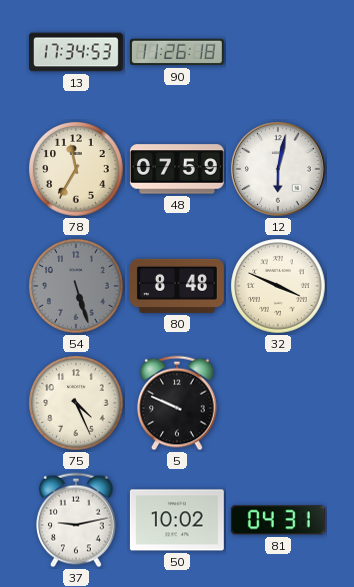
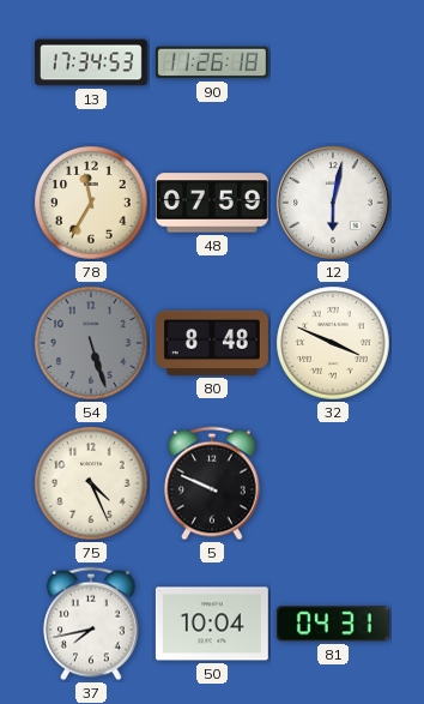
37: 9:13 -> 7:43 (91, 624)
50: 10:02 -> 10:04 (212, 624)
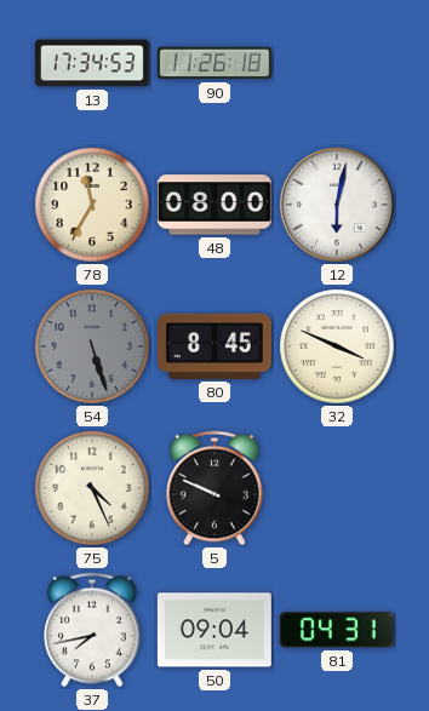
48: 07:59 -> 08:00 (215, 205)
80: 8:48 -> 8:45 (215, 346)
50: 10:04 -> 09:04 (215, 630)
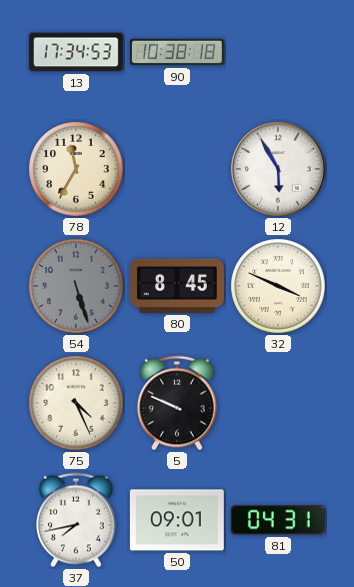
90: 11:26 -> 10:38 (177, 52)
48: 08:00 -> none (215, 205)
12: 6:02 -> 5:55 (278, 169)
50: 09:04 -> 09:01 (177, 520)
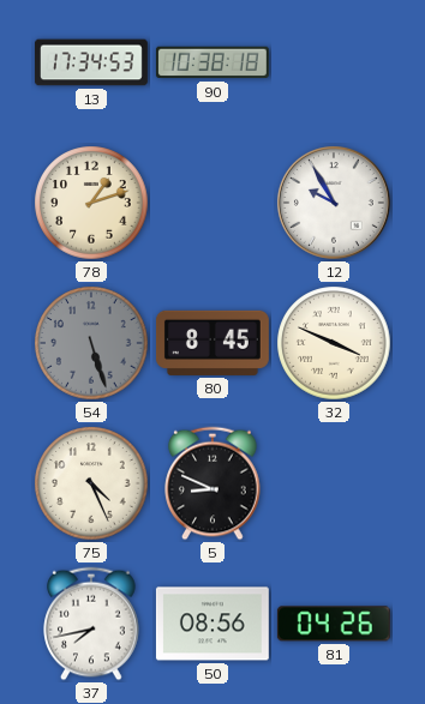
78: 11:35 -> 1:12 (91, 203)
12: 5:55 -> 9:55 (334, 203)
5: 9:49 -> 8:49 (212, 483)
50: 09:01 -> 08:56 (212, 624)
81: 04:31 -> 04:26 (334, 624)
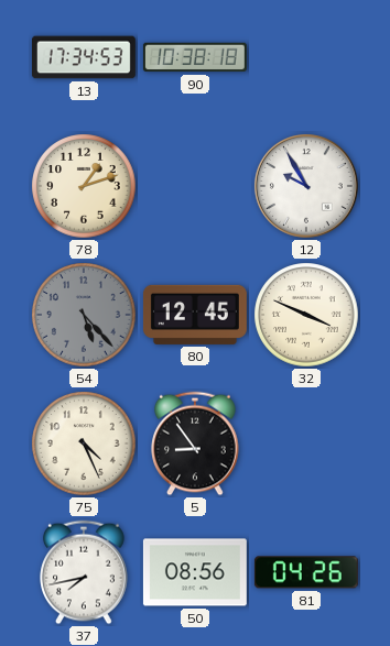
54: 5:27 -> 5:23 (84, 315)
80: 8:45 -> 12:45 (195, 315)
5: 8:49 -> 8:54 (195, 444)
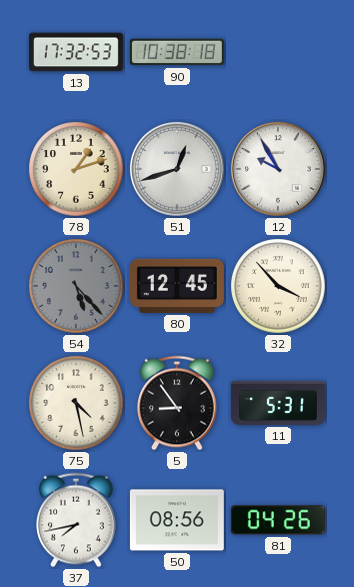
13: 17:34 -> 17:32 (76, 52)
51: none -> 12:42 (177, 169)
32: 3:49 -> 3:53 (278, 286)
75: 4:26 -> 4:28 (76, 403)
11: none -> 5:31 (278, 403)
